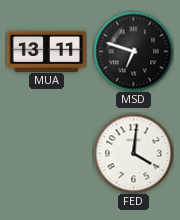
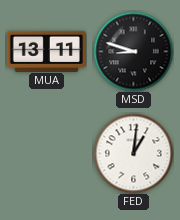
MSD: 6:48 -> 8:48 (133, 51)
FED: 4:01 -> 1:01 (133, 153)
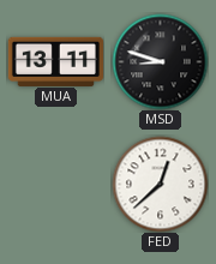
FED: 1:01 -> 12:38 (160, 184)
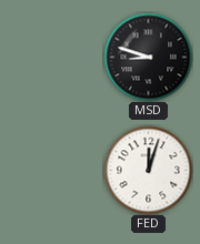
MUA: 13:11 -> none (55, 61)
FED: 12:38 -> 12:03 (148, 170)
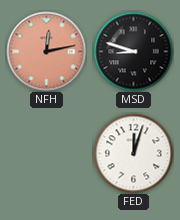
NFH: none -> 12:13 (46, 51)
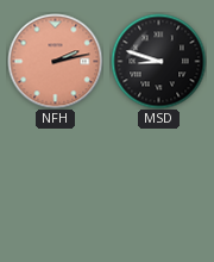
NFH: 12:13 -> 2:13 (55, 61)
FED: 12:03 -> none (133, 153)
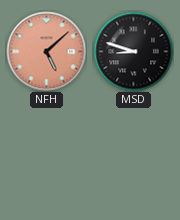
NFH: 2:13 -> 5:08 (46, 51)
